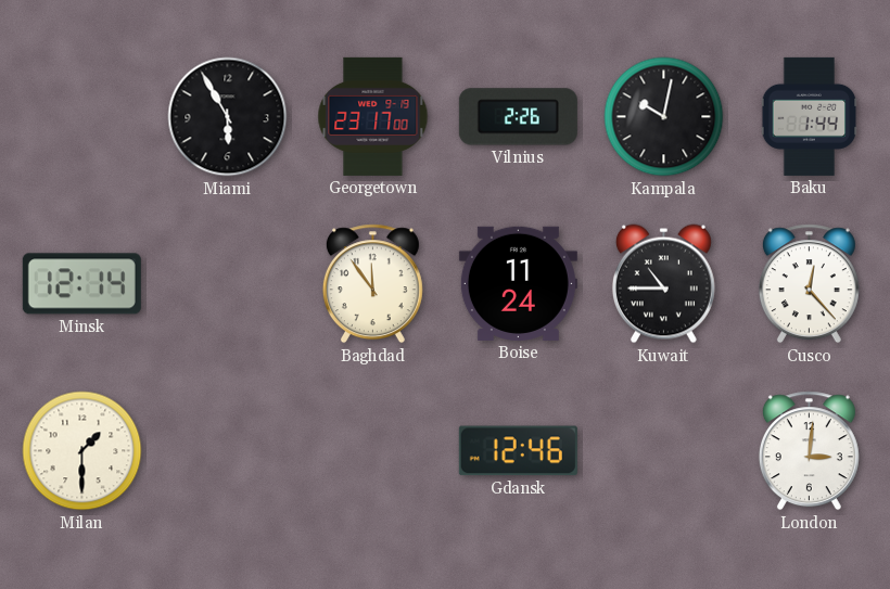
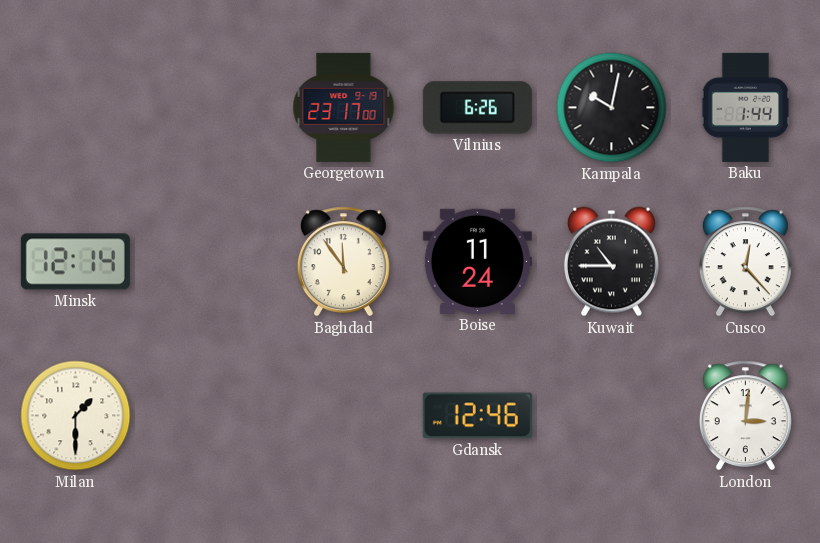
Miami: 5:55 -> none (228, 117)
Vilnius: 2:26 -> 6:26 (477, 108)
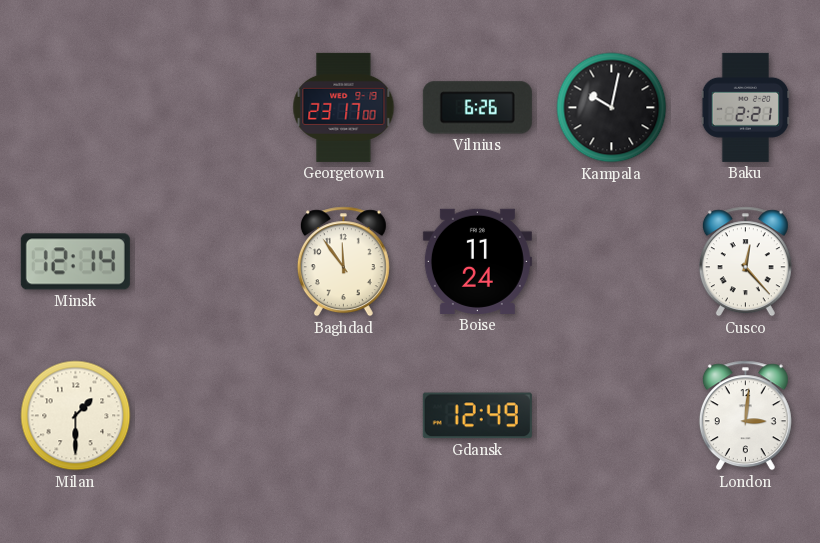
Baku: 1:44 -> 2:21 (746, 107)
Kuwait: 10:45 -> none (611, 262)
Gdansk: 12:46 -> 12:49 (477, 416)
